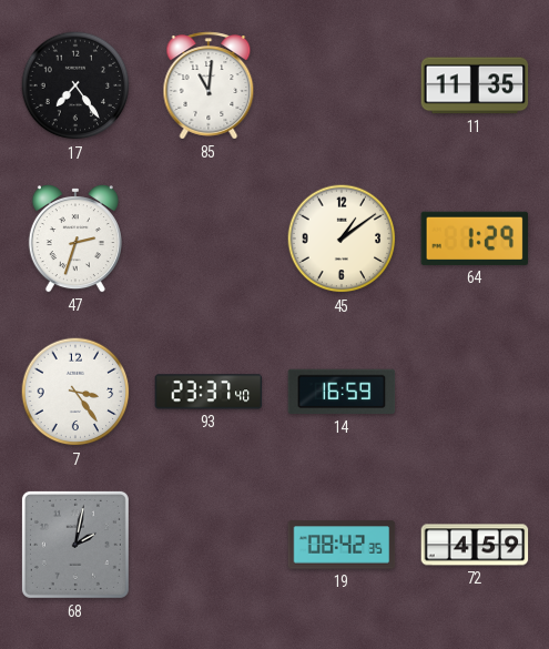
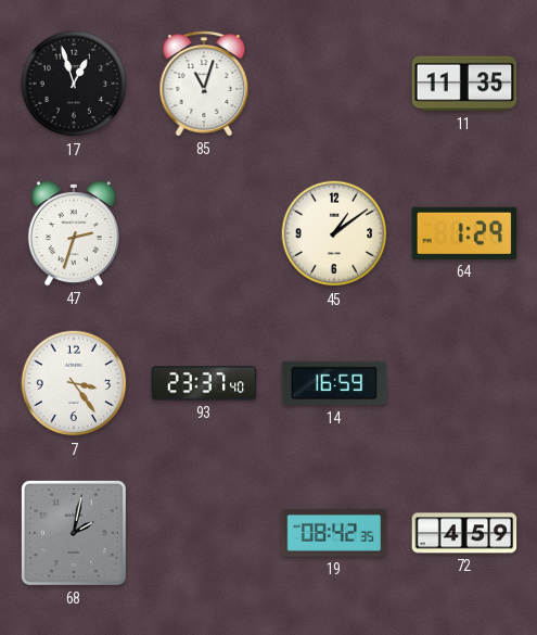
17: 7:24 -> 12:57 (74, 84)
85: 11:01 -> 11:03 (204, 84)
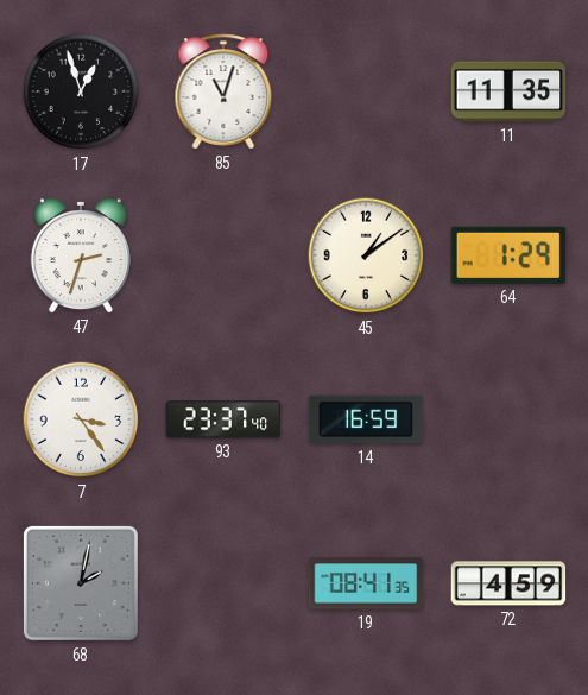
19: 08:42 -> 08:41 (366, 583)
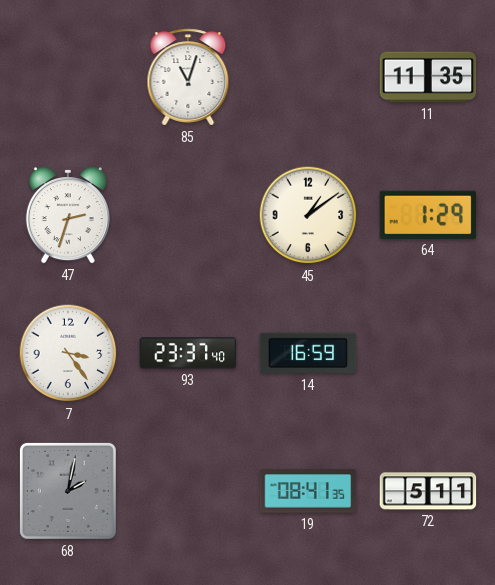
17: 12:57 -> none (81, 91)
72: 4:59 -> 5:11 (428, 491)
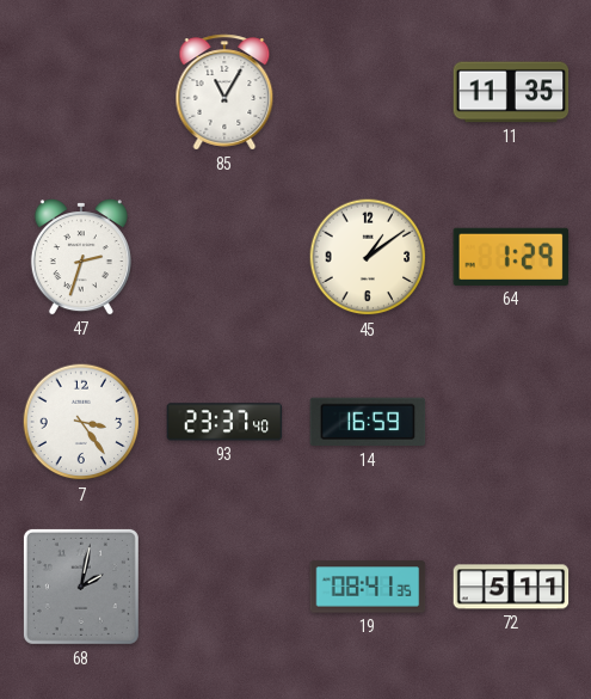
85: 11:03 -> 11:05 (224, 92)
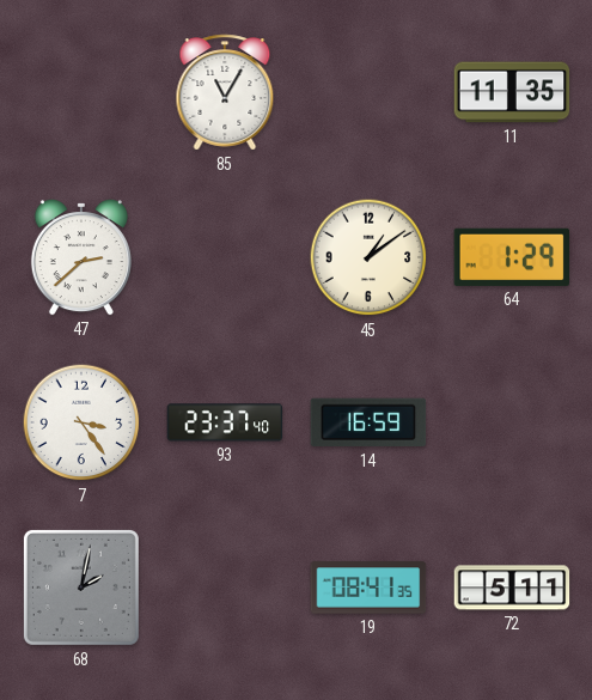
47: 2:33 -> 2:38 (81, 258)
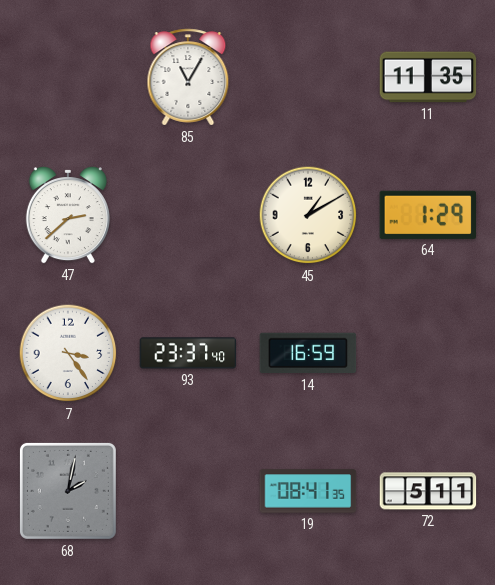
45: 1:09 -> 1:10 (308, 215)
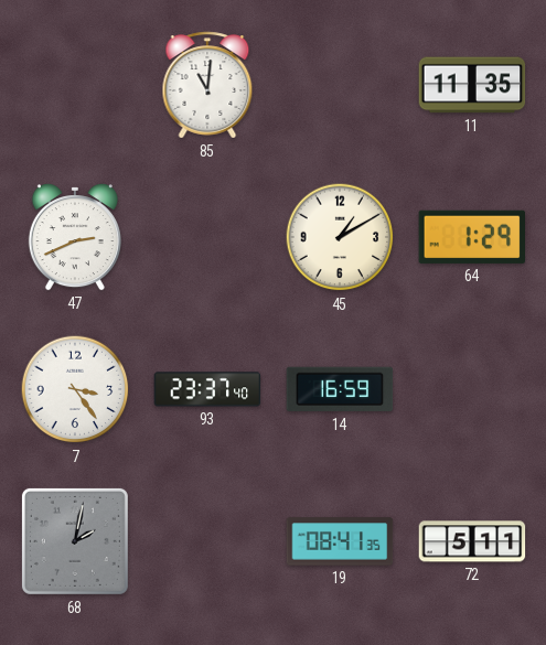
85: 11:05 -> 11:01 (207, 85)
47: 2:38 -> 2:41 (75, 238)
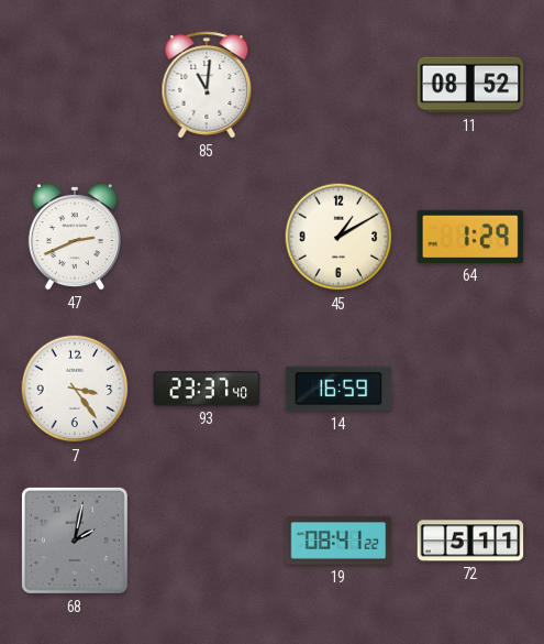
11: 11:35 -> 08:52 (470, 85)
19: 08:41:35 -> 08:41:22 (338, 541)
